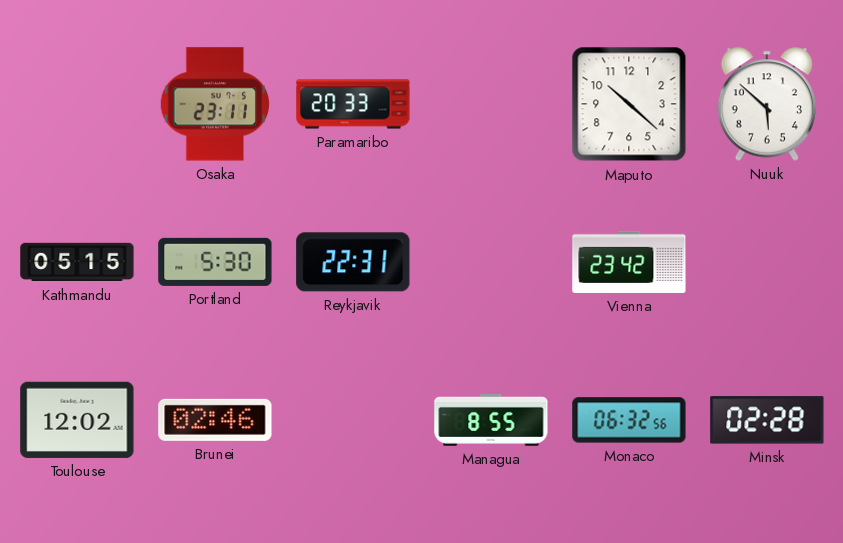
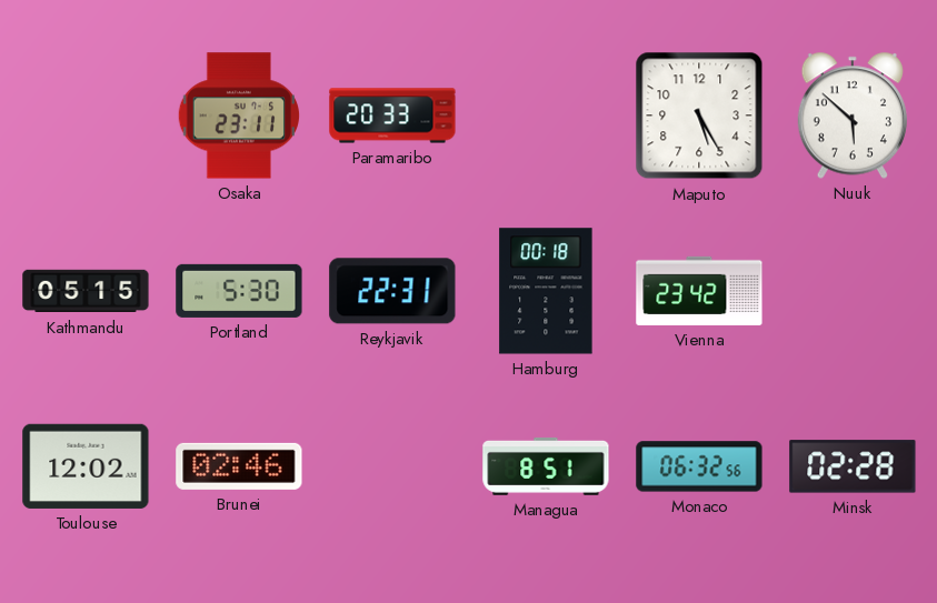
Maputo: 10:22 -> 5:25 (699, 115)
Hamburg: none -> 00:18 (546, 291)
Managua: 8:55 -> 8:51 (546, 466)
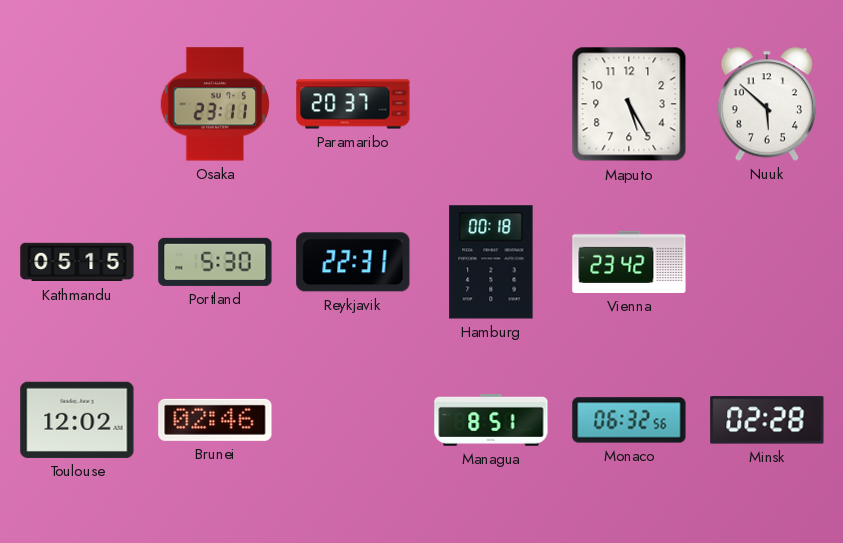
Paramaribo: 20:33 -> 20:37 (353, 104)
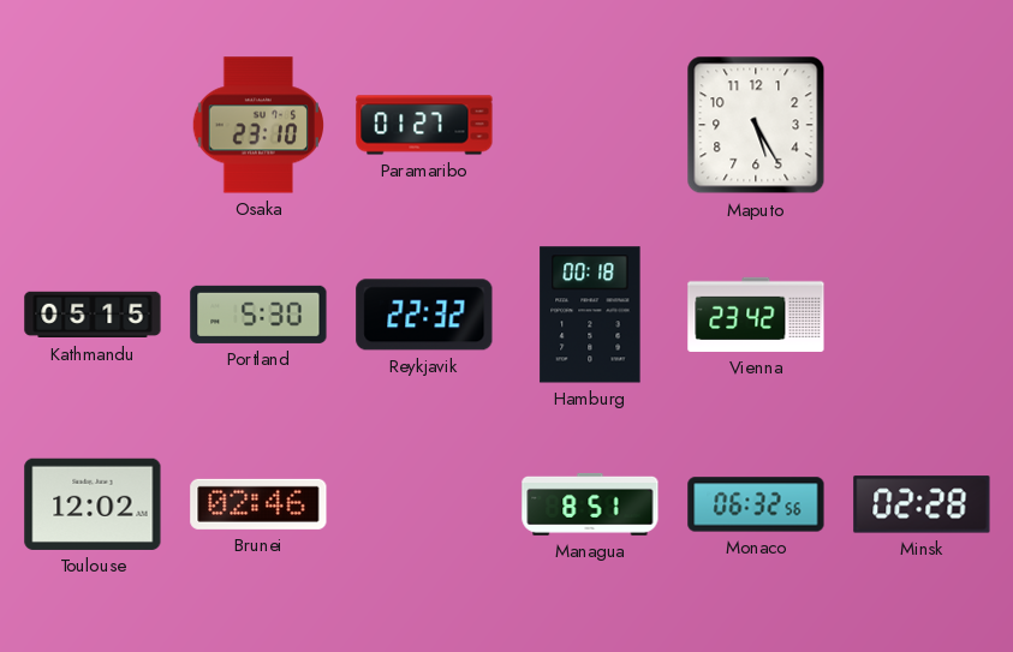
Osaka: 23:11 -> 23:10 (257, 125)
Paramaribo: 20:37 -> 01:27 (424, 125)
Nuuk: 5:52 -> none (767, 104)
Reykjavik: 22:31 -> 22:32 (424, 315)
